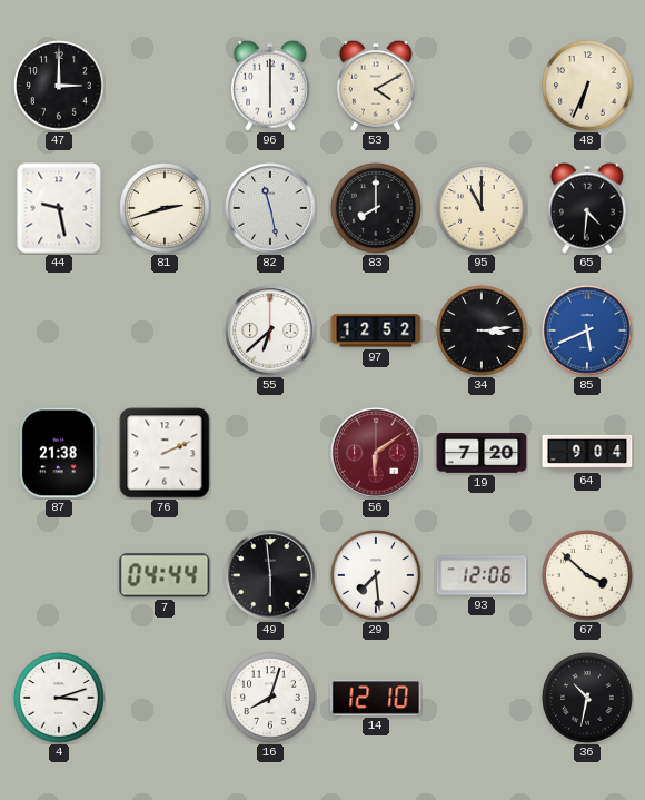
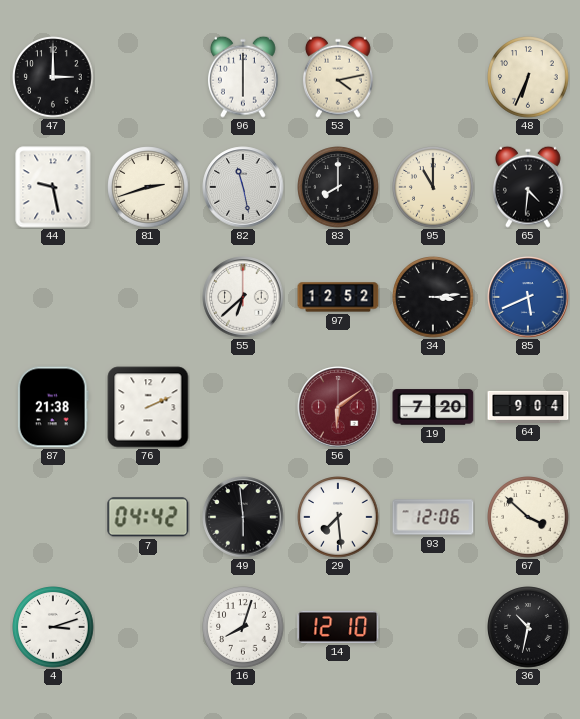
53: 4:10 -> 4:13 (339, 77)
7: 04:44 -> 04:42 (148, 517)
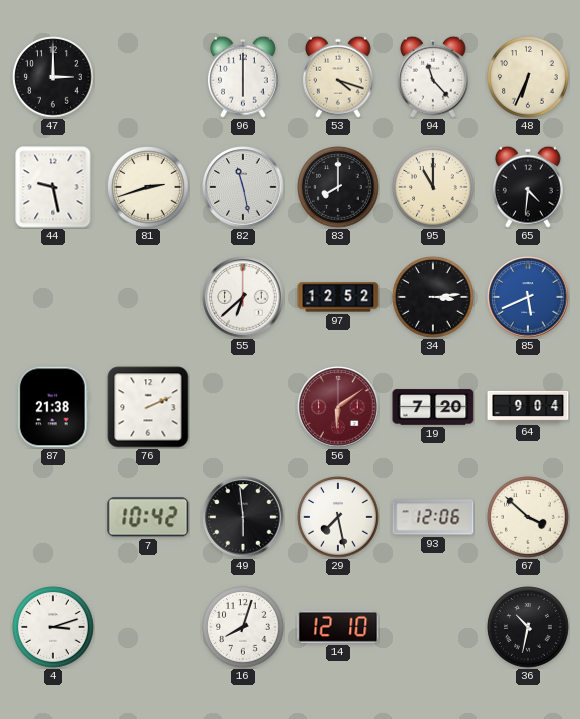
53: 4:13 -> 4:18 (339, 77)
94: none -> 11:23 (434, 77)
7: 04:42 -> 10:42 (148, 517)
29: 7:29 -> 7:28 (338, 517)
